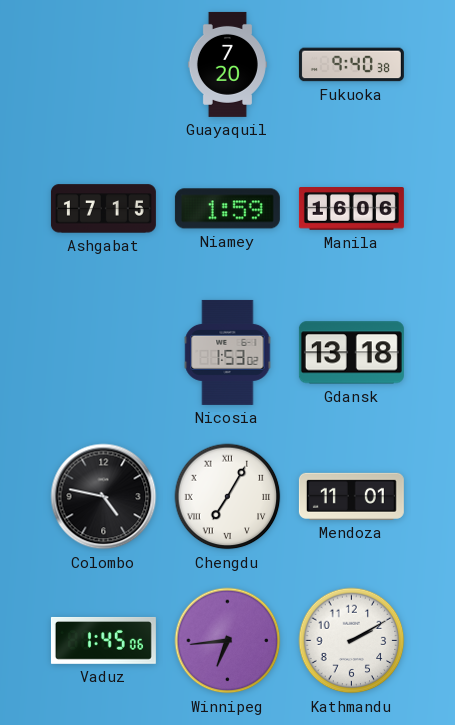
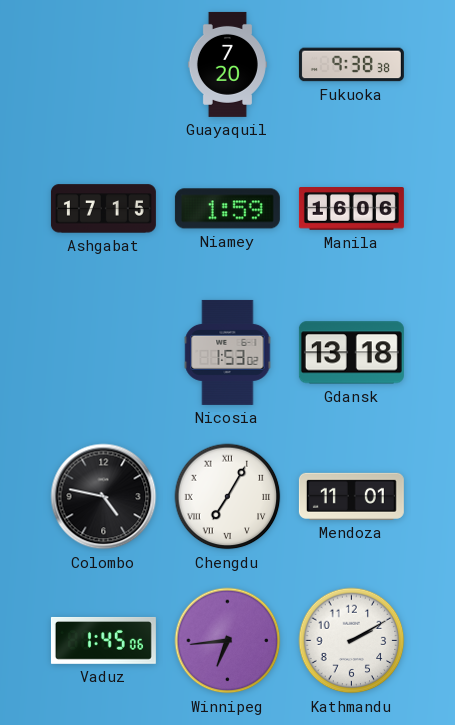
Fukuoka: 9:40 -> 9:38 (351, 65)
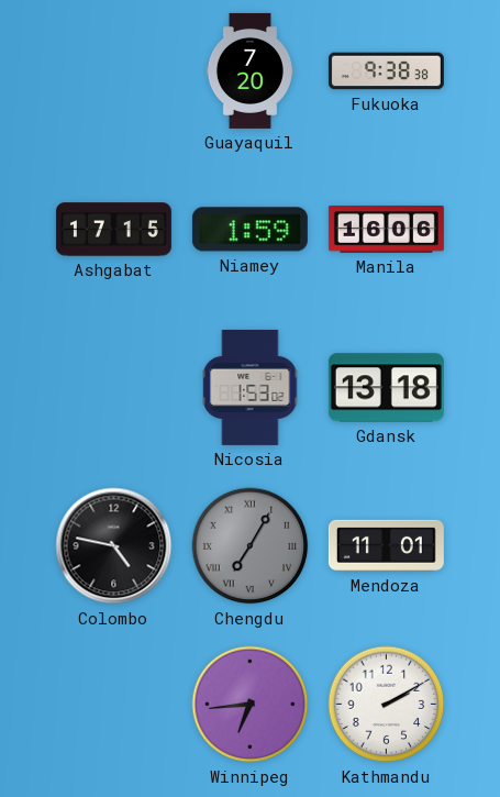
Chengdu dial: white -> grey (251, 546)
Vaduz: 1:45 -> none (103, 640)
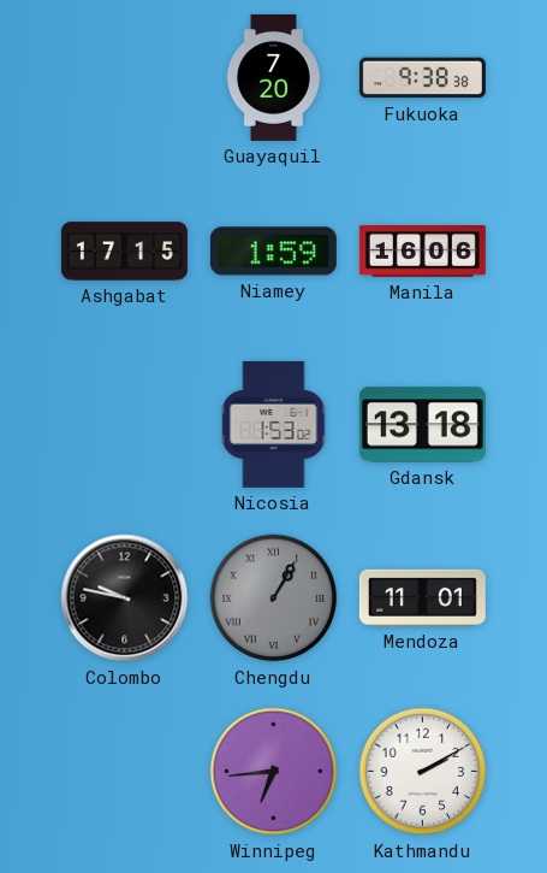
Colombo: 4:47 -> 9:47 (125, 598)
Chengdu: 7:05 -> 1:05 (274, 598)
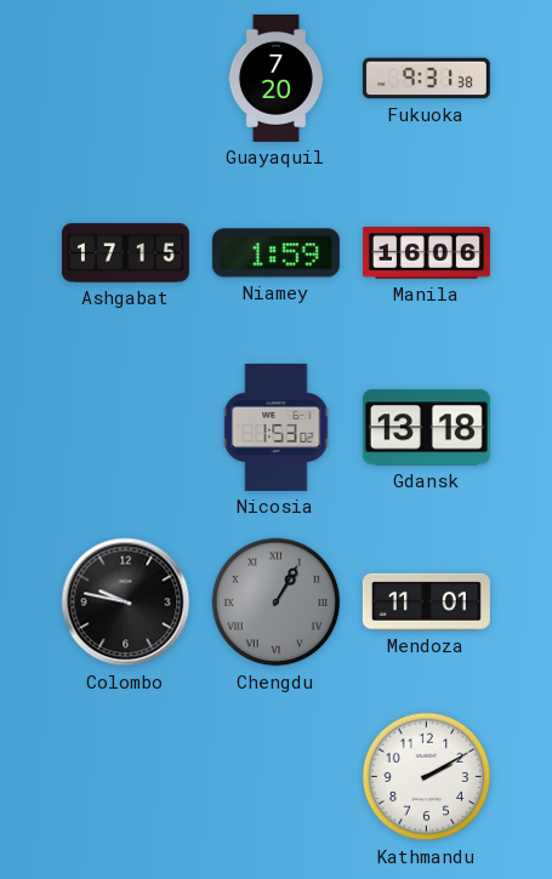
Fukuoka: 9:38 -> 9:31 (426, 79)
Winnipeg: 6:44 -> none (274, 772)
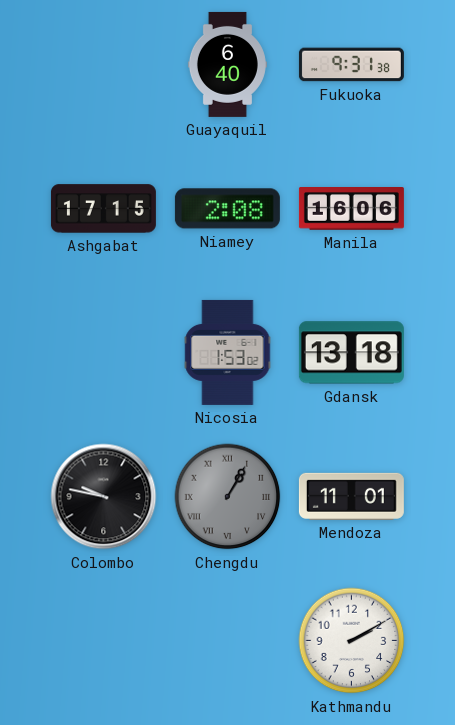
Guayaquil: 7:20 -> 6:40 (227, 64)
Niamey: 1:59 -> 2:08 (227, 209)
